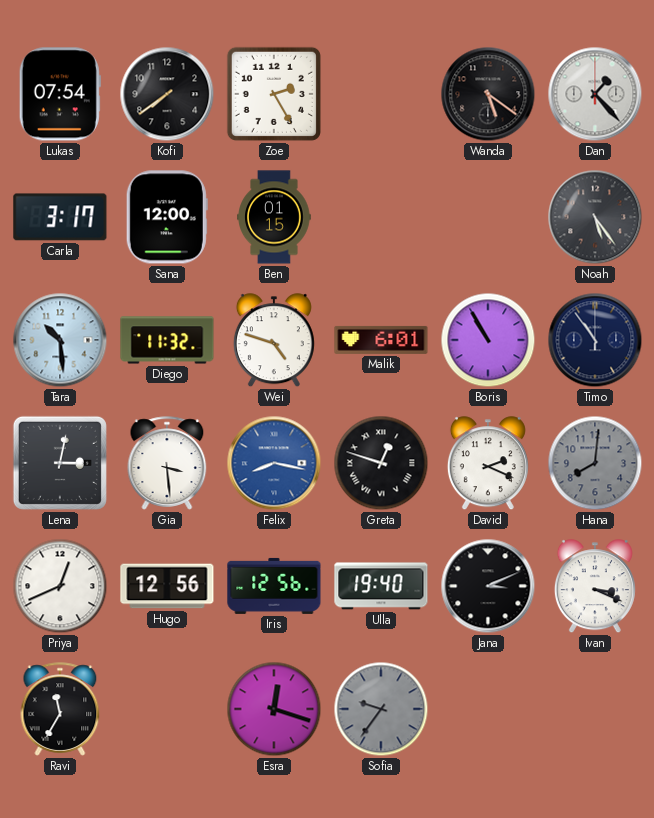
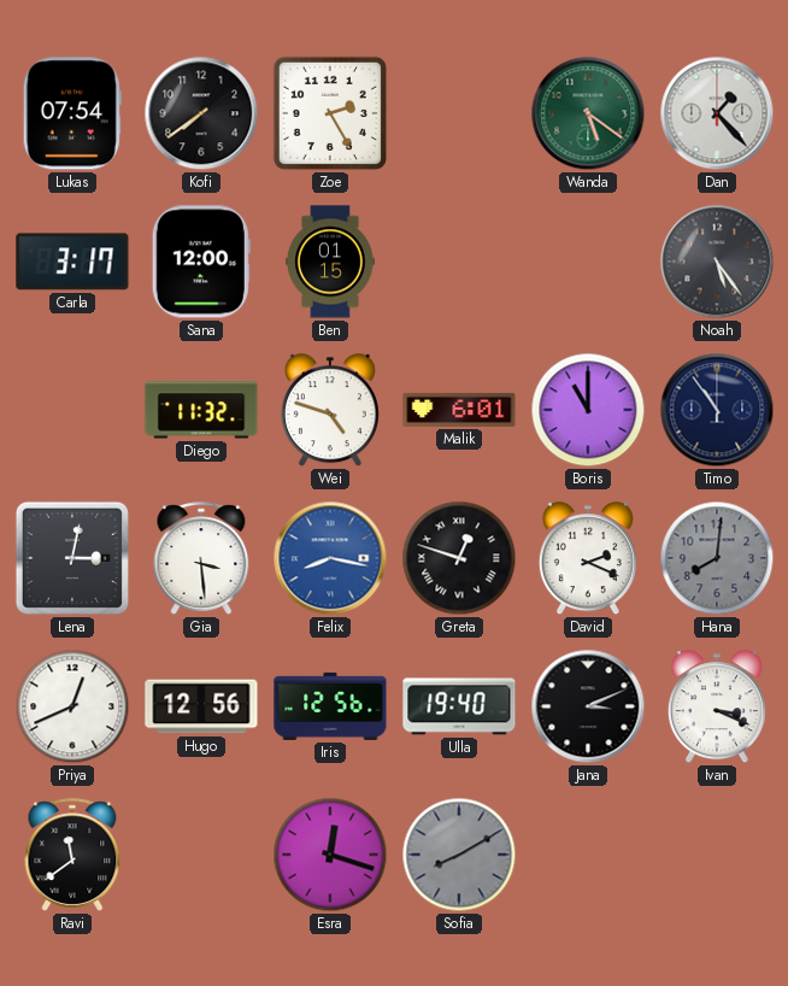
Wanda dial: black -> green (588, 113)
Tara: 10:29 -> none (60, 340)
Boris: 10:55 -> 11:00 (588, 410)
Ravi: 11:35 -> 11:39 (72, 855)
Sofia: 9:36 -> 8:10 (459, 855)
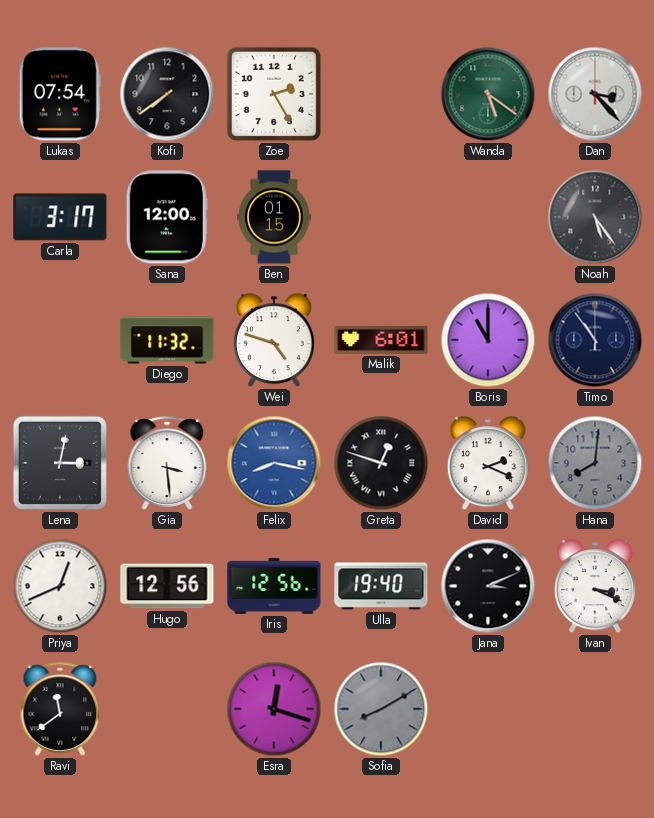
Dan: 1:23 -> 3:23 (595, 94)
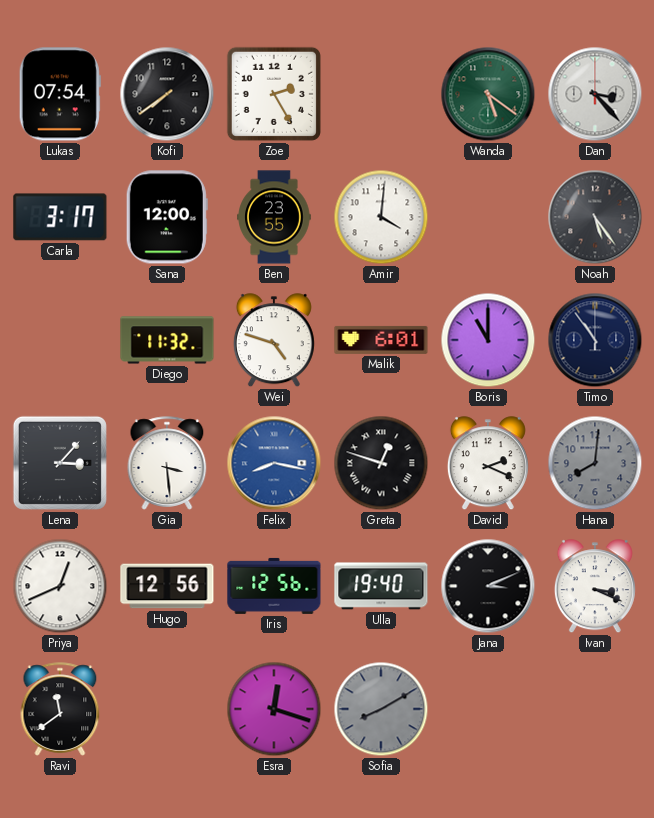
Ben: 01:15 -> 23:55 (274, 217)
Amir: none -> 4:01 (381, 217)
Lena: 3:02 -> 3:07 (60, 463)
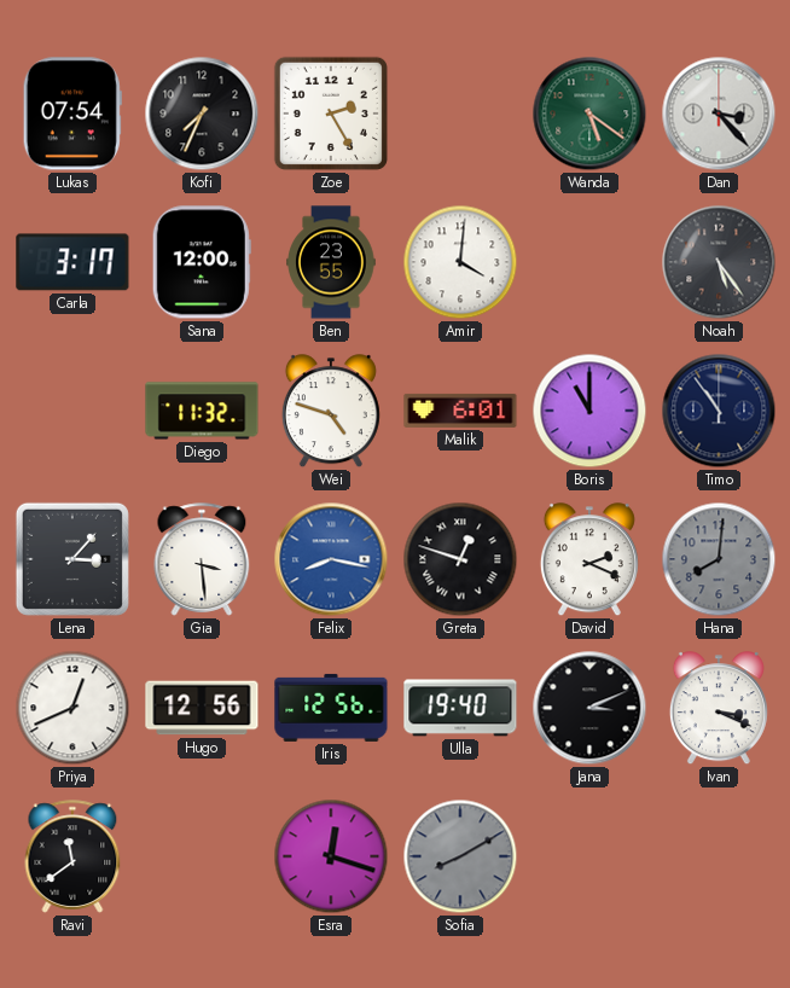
Kofi: 7:39 -> 7:34 (202, 114)
